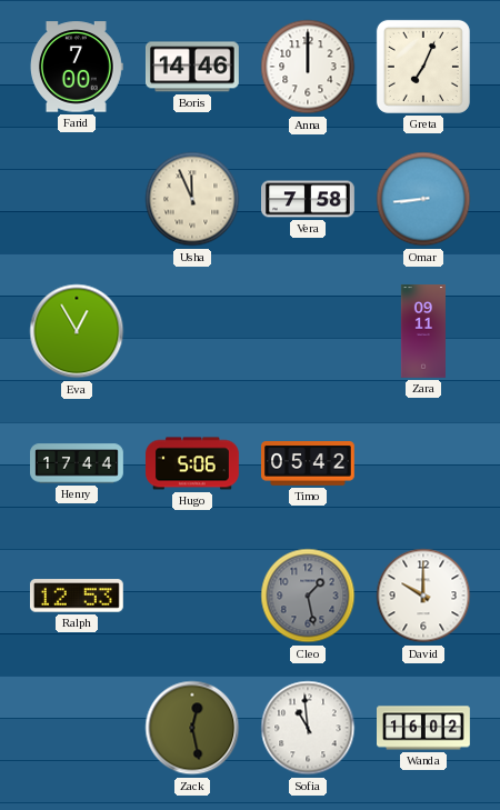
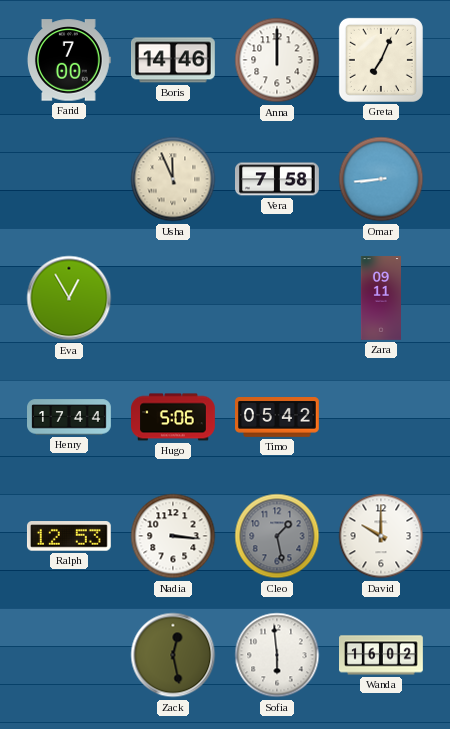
Nadia: none -> 3:16 (173, 536)
Sofia: 10:59 -> 5:59 (277, 655)
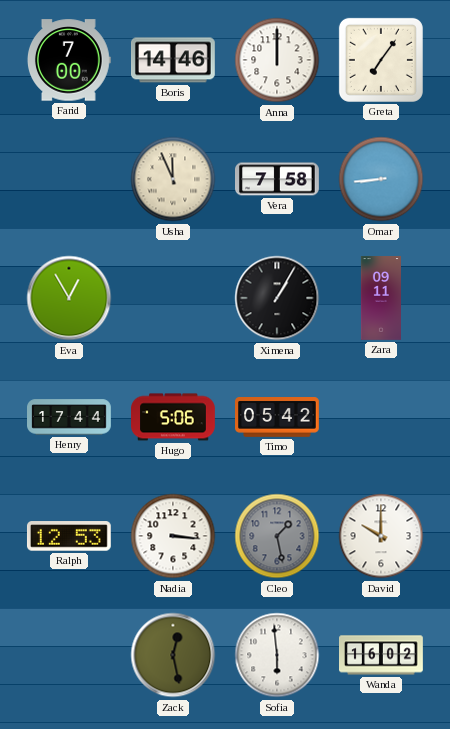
Greta: 7:04 -> 7:06 (381, 60)
Ximena: none -> 1:05 (277, 298)
